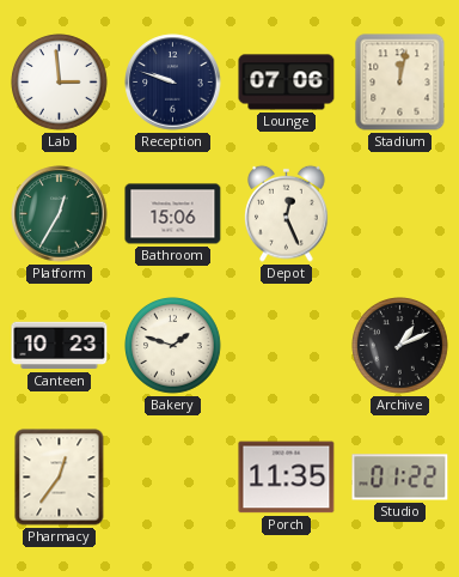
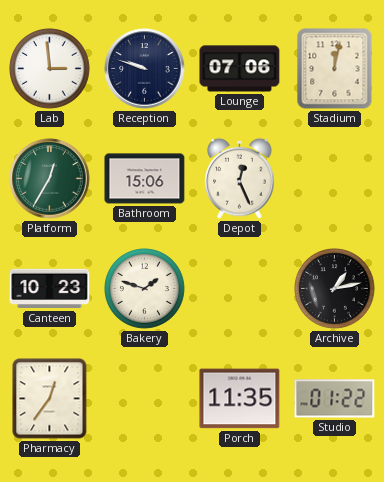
Archive: 1:11 -> 1:13 (335, 289)
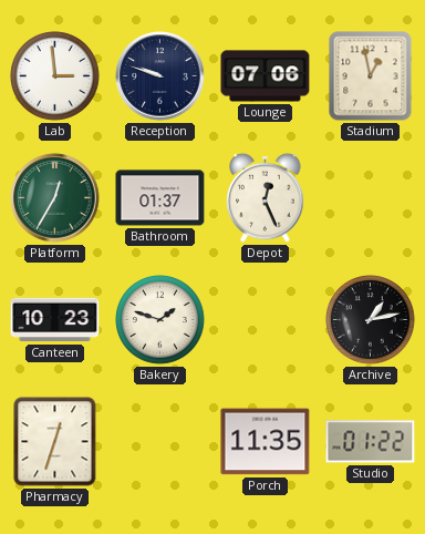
Stadium: 12:02 -> 12:58 (371, 76)
Bathroom: 15:06 -> 01:37 (160, 198)
Pharmacy: 12:36 -> 12:33 (55, 442)
